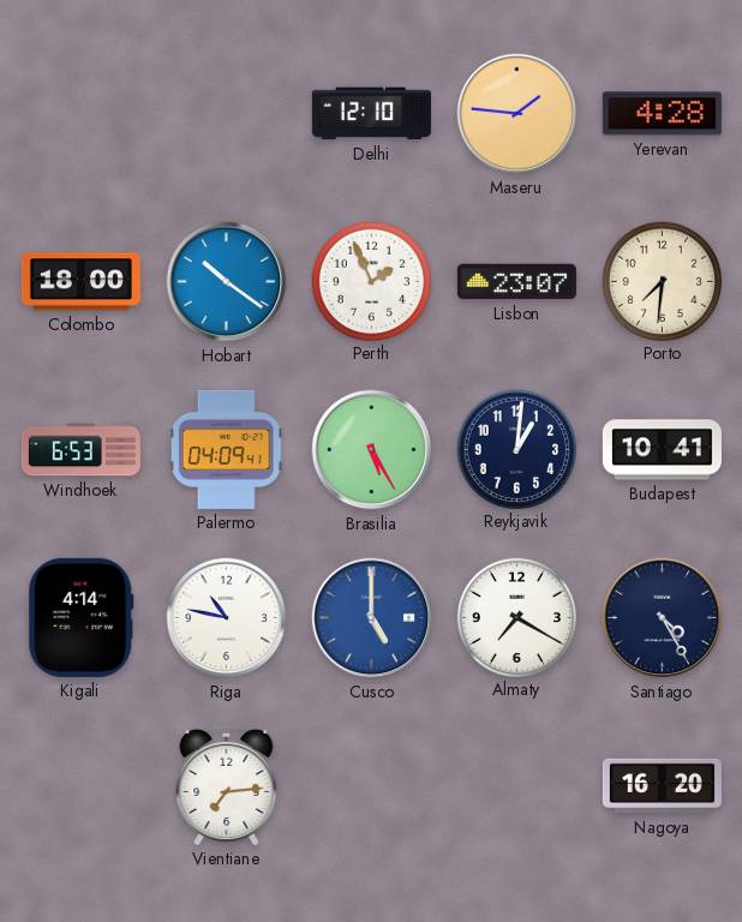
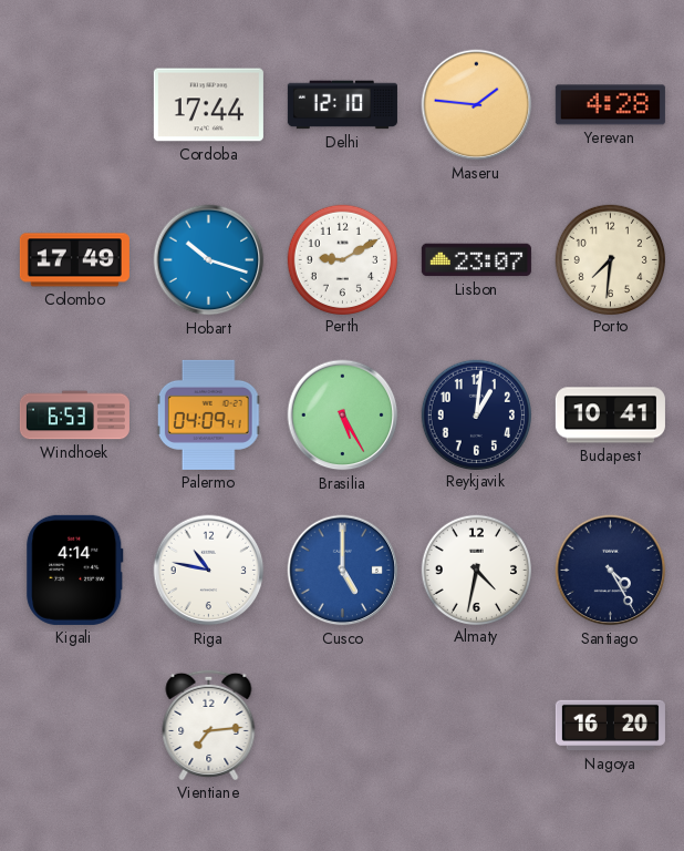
Cordoba: none -> 17:44 (208, 105)
Colombo: 18:00 -> 17:49 (74, 260)
Hobart: 10:21 -> 10:18 (209, 260)
Perth: 1:56 -> 9:10 (342, 259)
Almaty: 7:20 -> 4:32 (476, 570)
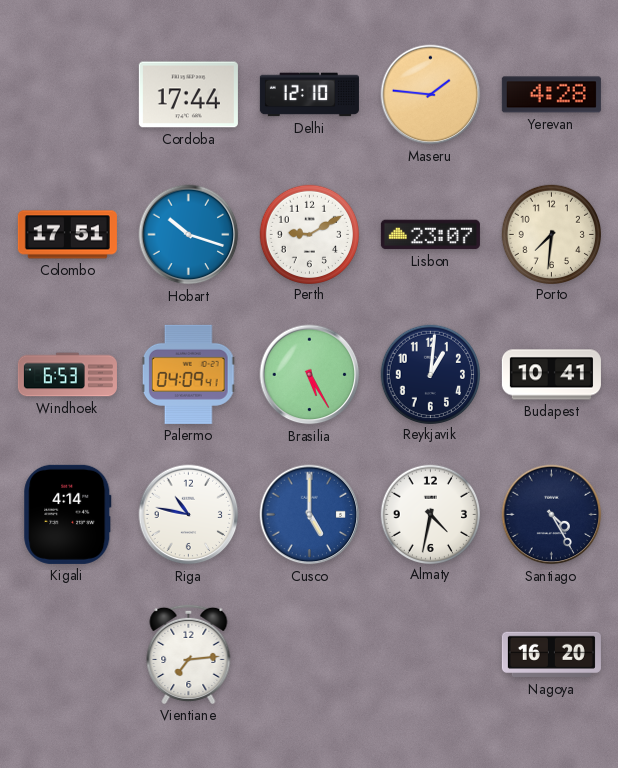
Colombo: 17:49 -> 17:51 (67, 235)
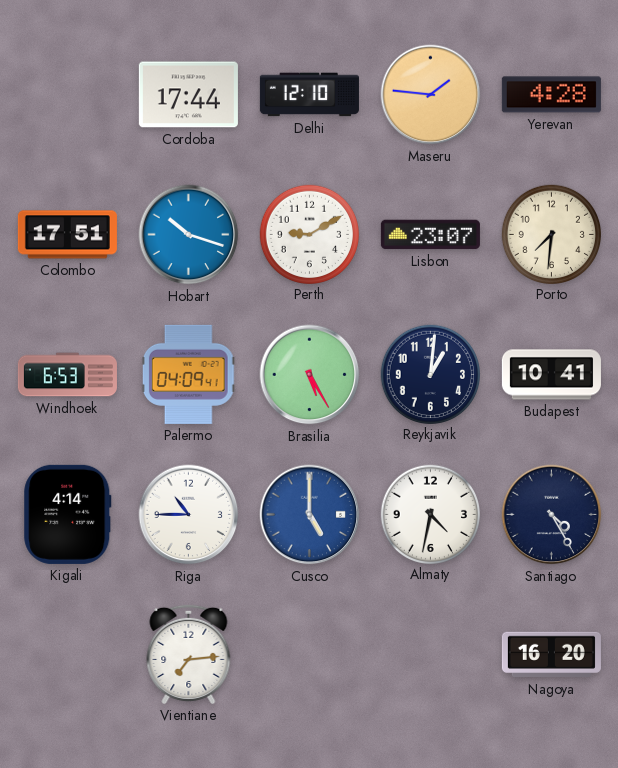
Riga: 10:47 -> 10:45 (189, 515)
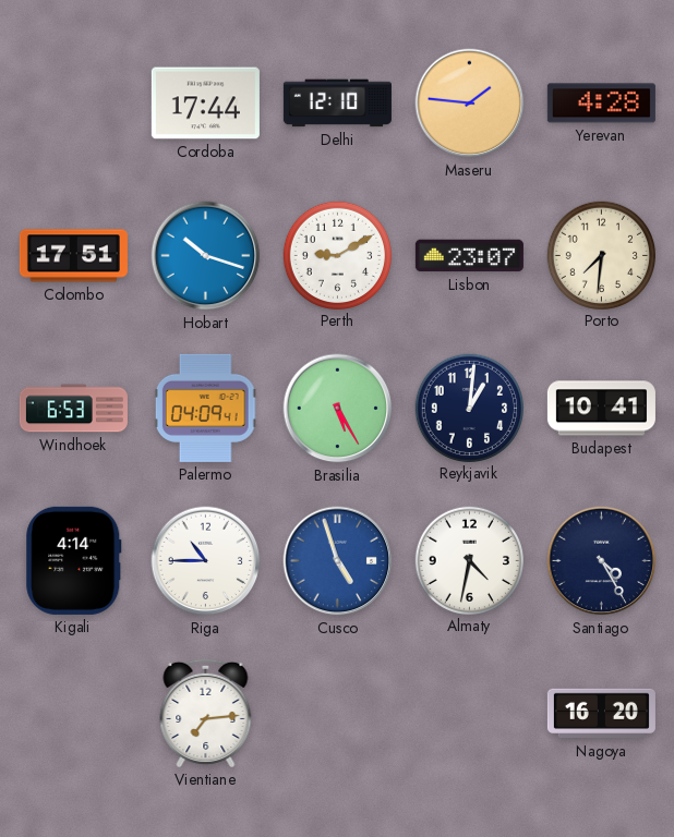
Cusco: 5:00 -> 4:57 (338, 561)
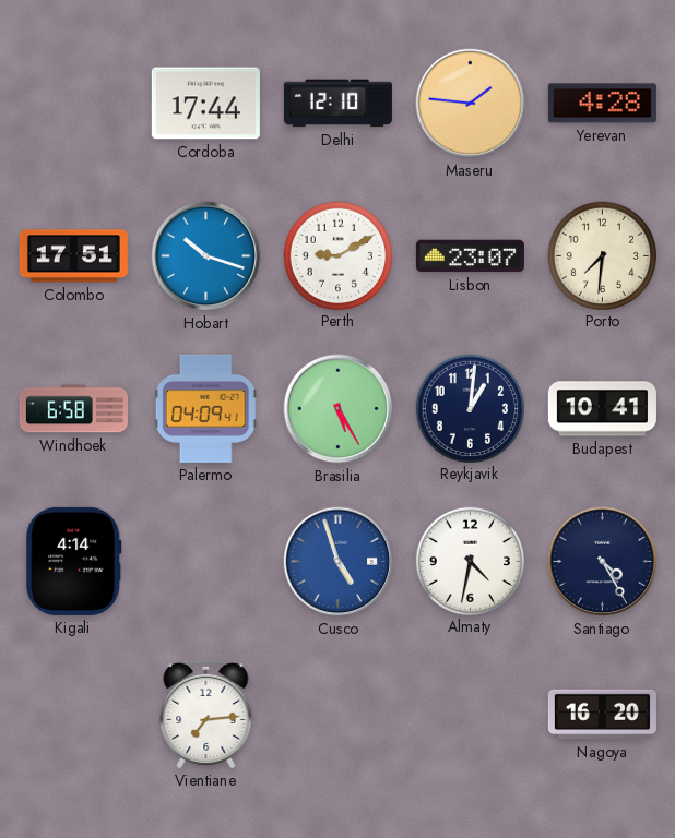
Windhoek: 6:53 -> 6:58 (73, 409)
Riga: 10:45 -> none (206, 561)
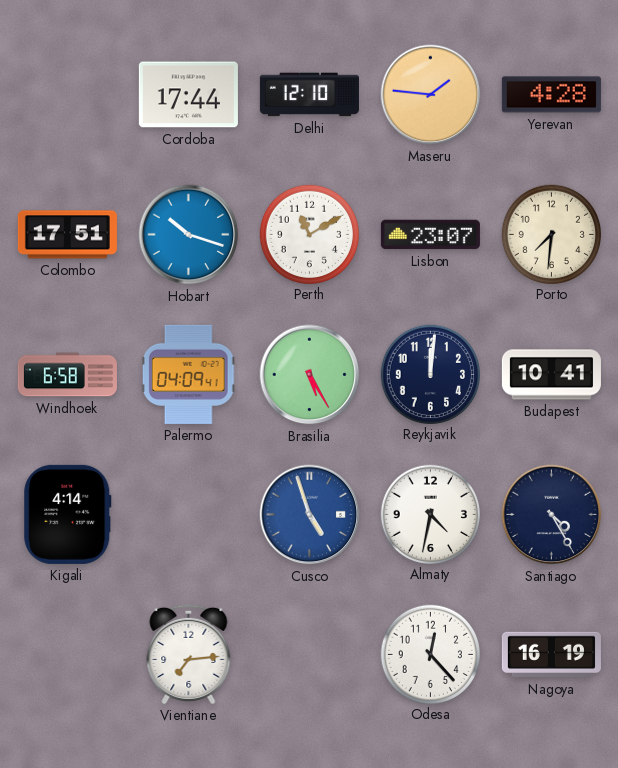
Perth: 9:10 -> 11:10 (309, 234)
Reykjavik: 1:01 -> 12:01 (430, 374)
Odesa: none -> 12:23 (430, 654)
Nagoya: 16:20 -> 16:19 (551, 655)
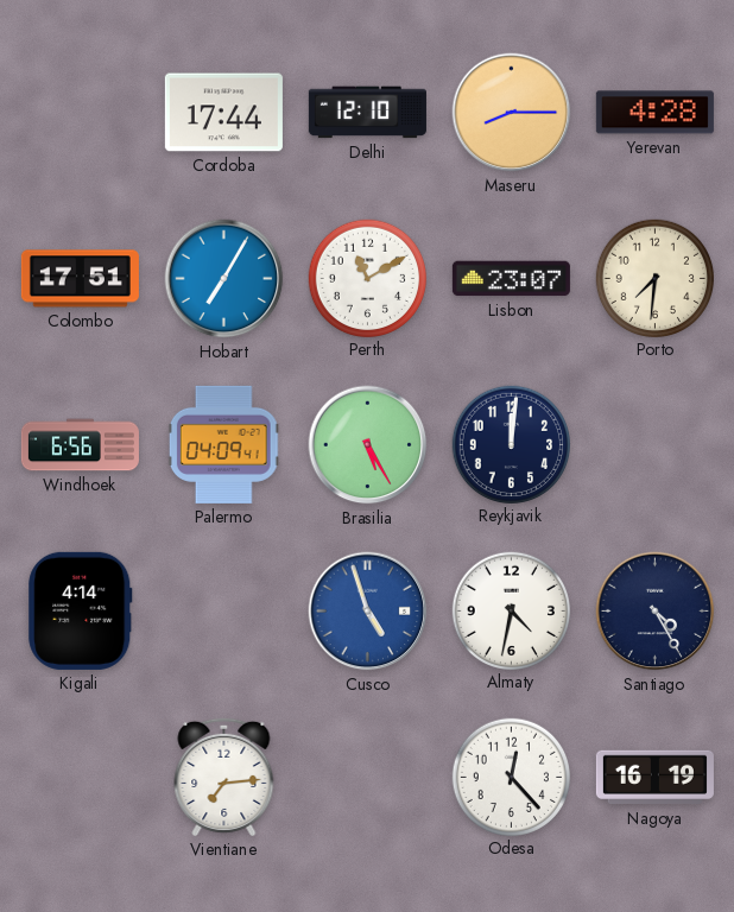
Maseru: 1:46 -> 8:15 (512, 113)
Hobart: 10:18 -> 7:05 (224, 279)
Windhoek: 6:58 -> 6:56 (80, 445)
Budapest: 10:41 -> none (551, 375)
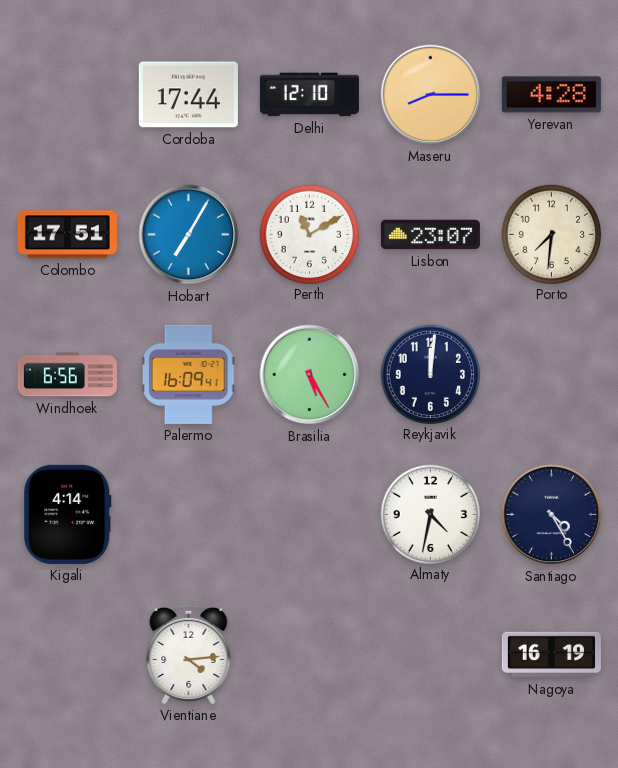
Palermo: 04:09 -> 16:09 (188, 374)
Cusco: 4:57 -> none (368, 612)
Vientiane: 7:14 -> 4:14 (189, 654)
Odesa: 12:23 -> none (511, 777)
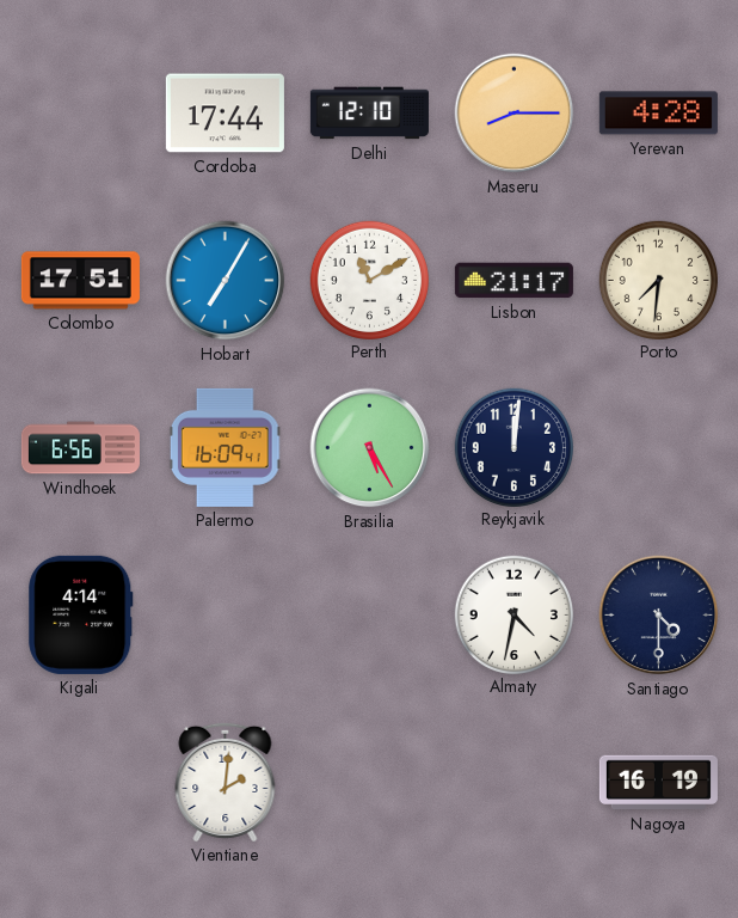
Lisbon: 23:07 -> 21:17 (513, 281)
Santiago: 4:25 -> 4:30 (659, 616)
Vientiane: 4:14 -> 2:01 (226, 782)
